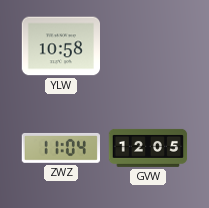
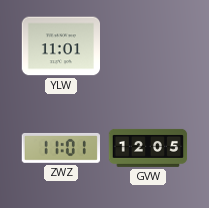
YLW: 10:58 -> 11:01 (60, 46)
ZWZ: 11:04 -> 11:01 (60, 148)
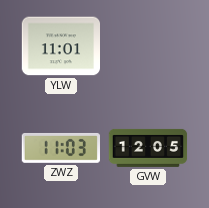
ZWZ: 11:01 -> 11:03 (60, 148)
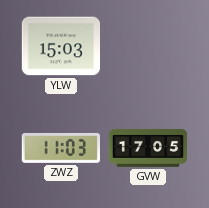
YLW: 11:01 -> 15:03 (60, 46)
GVW: 12:05 -> 17:05 (148, 148)
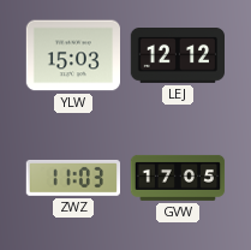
LEJ: none -> 12:12 (178, 56)
